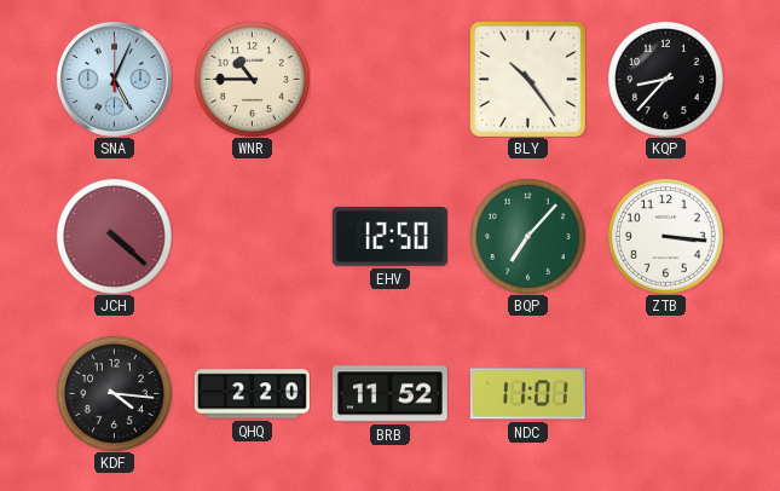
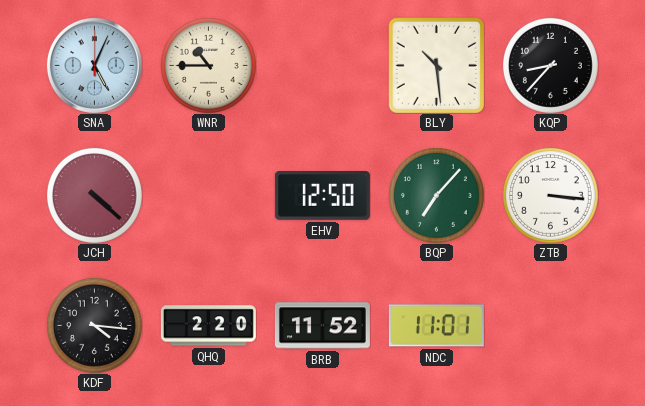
BLY: 10:24 -> 10:29 (436, 65)
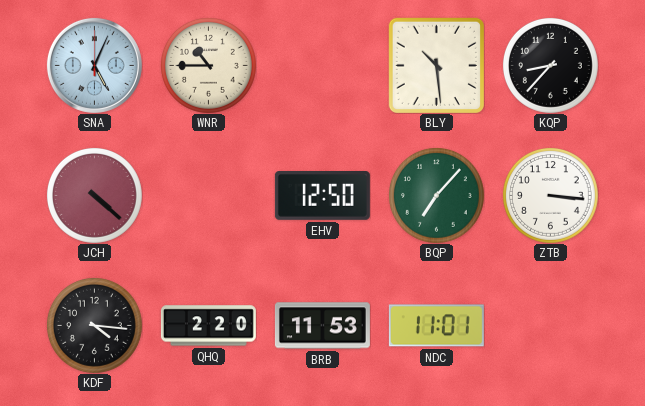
BRB: 11:52 -> 11:53 (322, 326)
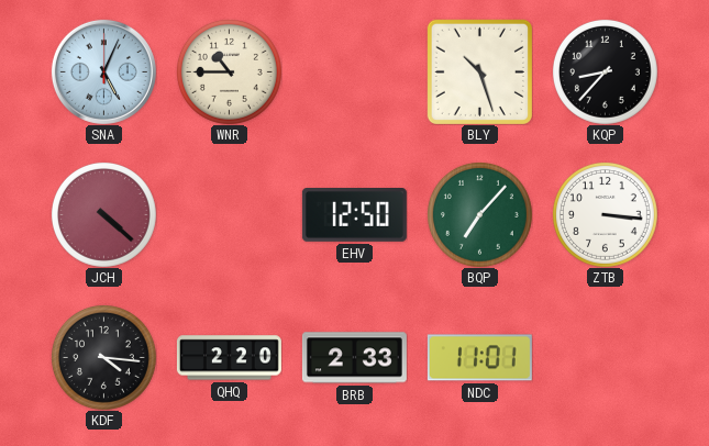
BLY: 10:29 -> 10:27 (479, 71)
BRB: 11:53 -> 2:33 (354, 358)
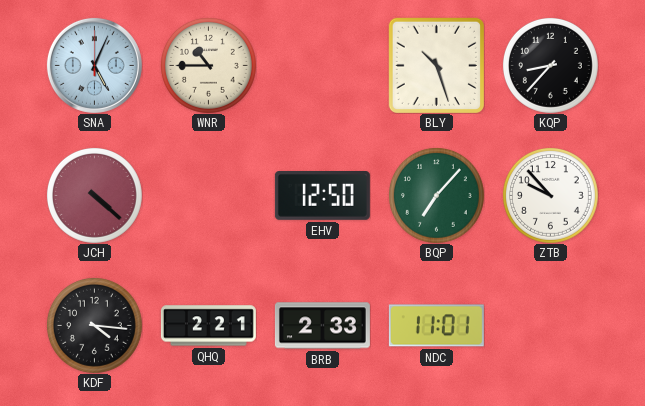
ZTB: 3:16 -> 9:53 (550, 195)
QHQ: 2:20 -> 2:21 (208, 326)
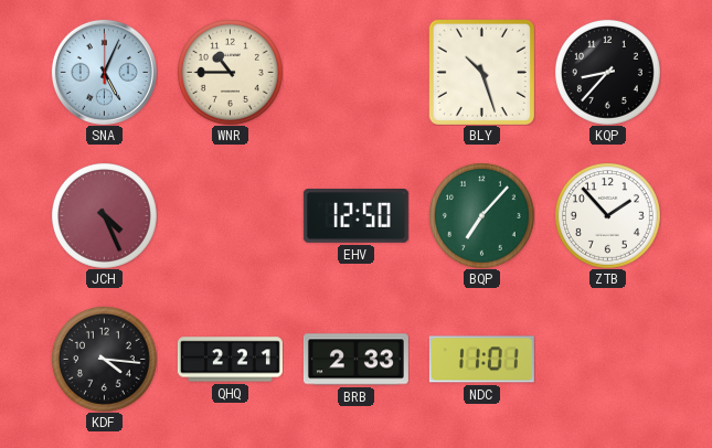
JCH: 4:22 -> 4:26 (104, 215)
ZTB: 9:53 -> 1:53 (607, 215)
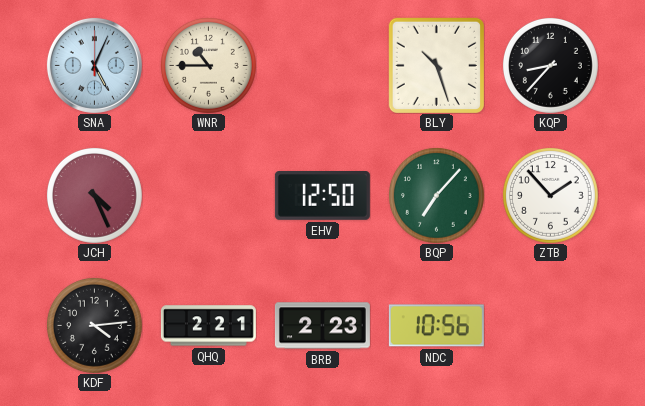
KDF: 4:16 -> 4:14 (94, 325)
BRB: 2:33 -> 2:23 (322, 326)
NDC: 11:01 -> 10:56 (436, 326)
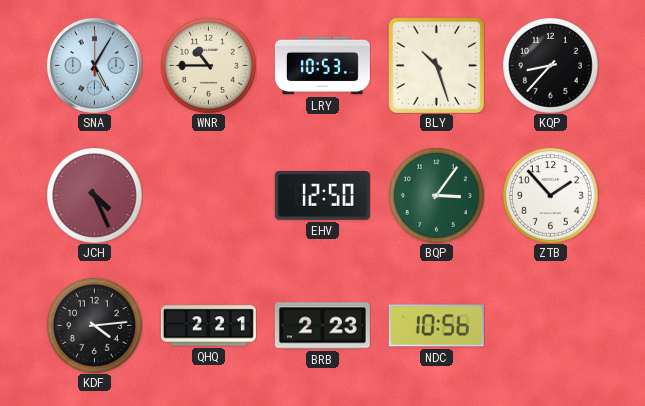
SNA: 5:04 -> 5:05 (94, 65)
LRY: none -> 10:53 (322, 66)
BQP: 7:07 -> 3:06 (436, 195)
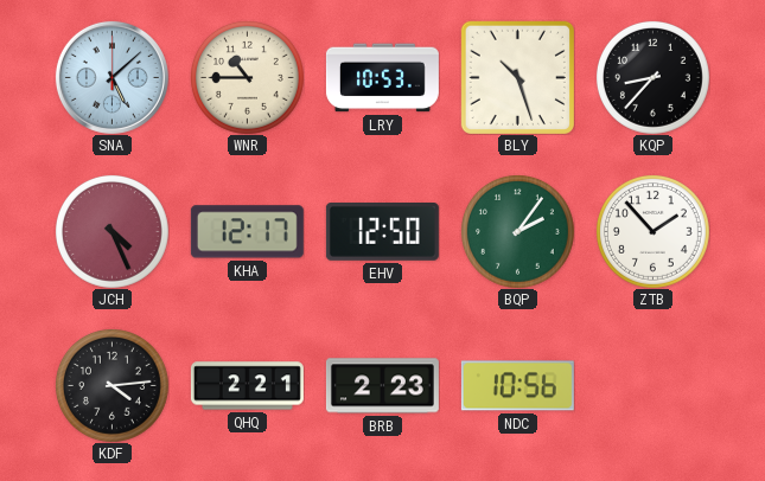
SNA: 5:05 -> 5:08 (111, 77)
KHA: none -> 12:17 (247, 232)
BQP: 3:06 -> 2:06 (517, 231)
